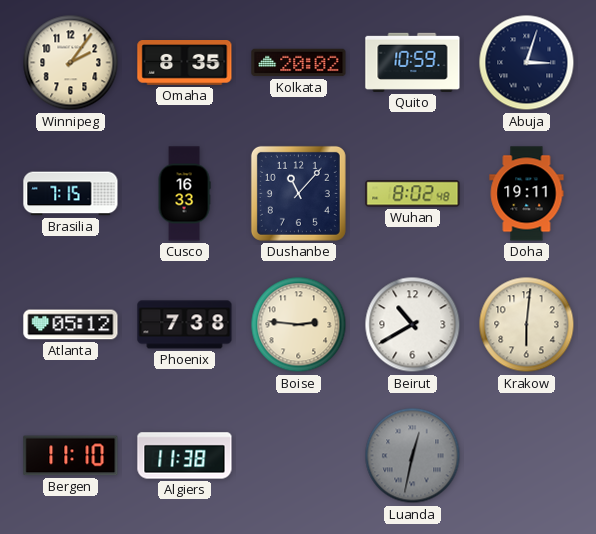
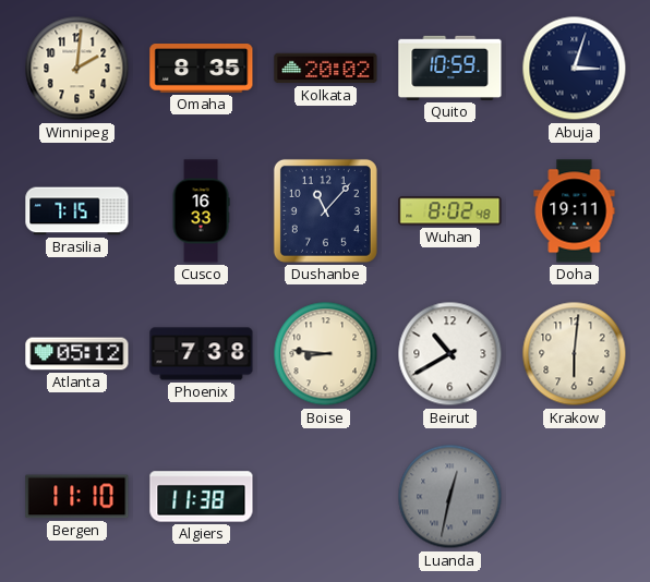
Winnipeg: 2:06 -> 2:01 (77, 69)
Boise: 2:46 -> 8:46 (326, 354)
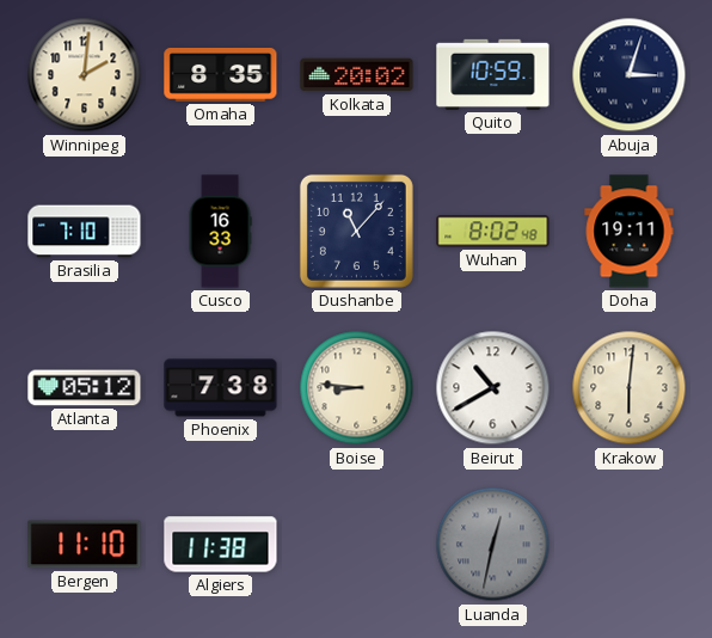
Brasilia: 7:15 -> 7:10 (85, 232)
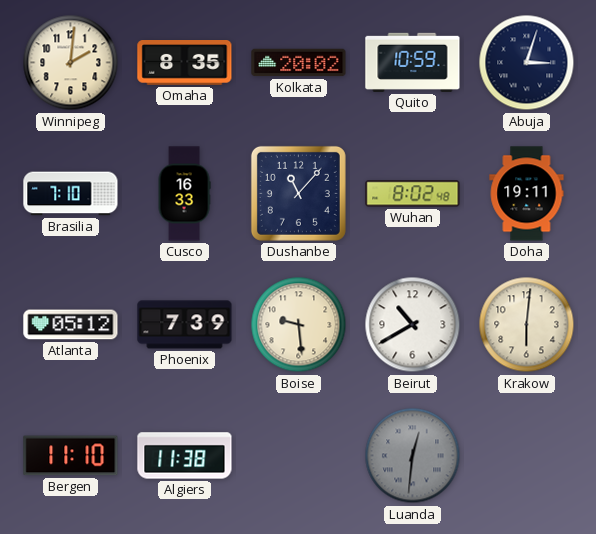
Phoenix: 7:38 -> 7:39 (185, 325)
Boise: 8:46 -> 9:29 (299, 325)
Luanda: 12:32 -> 12:31 (413, 456)
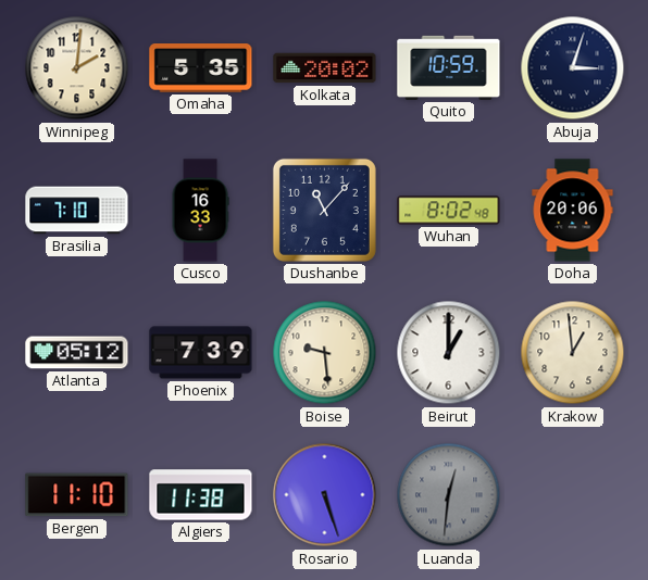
Omaha: 8:35 -> 5:35 (201, 68)
Doha: 19:11 -> 20:06 (573, 211)
Beirut: 10:40 -> 1:00 (449, 353)
Krakow: 6:01 -> 12:59 (573, 353)
Rosario: none -> 5:27 (325, 495)
